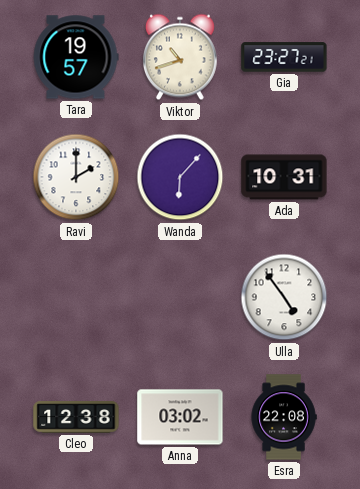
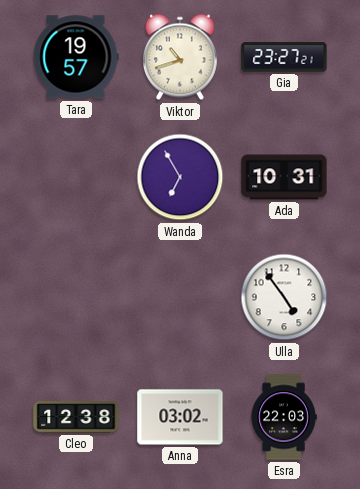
Ravi: 2:00 -> none (76, 177)
Wanda: 6:07 -> 6:55 (180, 177)
Esra: 22:08 -> 22:03 (284, 417)
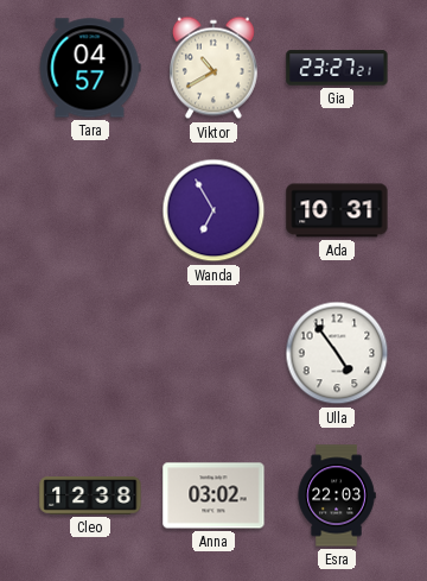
Tara: 19:57 -> 04:57 (90, 68)
Viktor: 10:42 -> 10:40 (213, 68)
